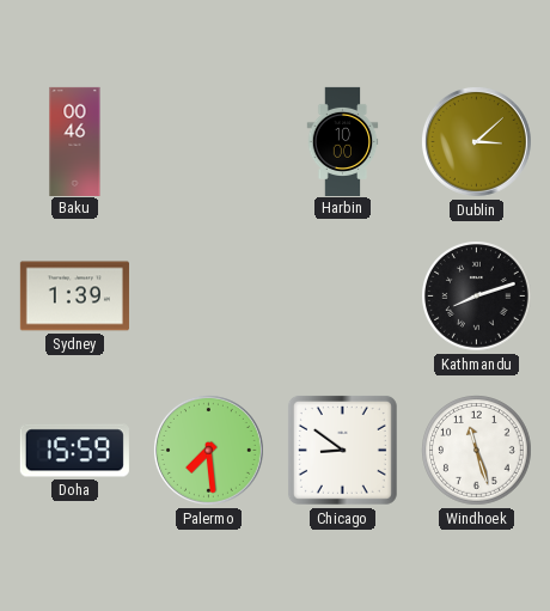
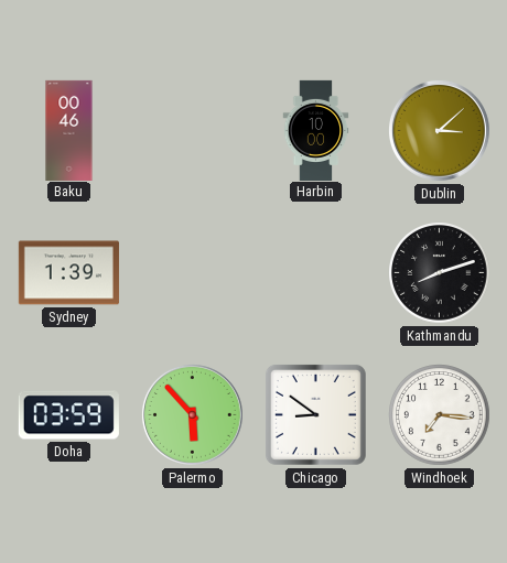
Doha: 15:59 -> 03:59 (68, 415)
Palermo: 7:29 -> 5:53 (193, 415)
Windhoek: 11:27 -> 7:16 (440, 415)
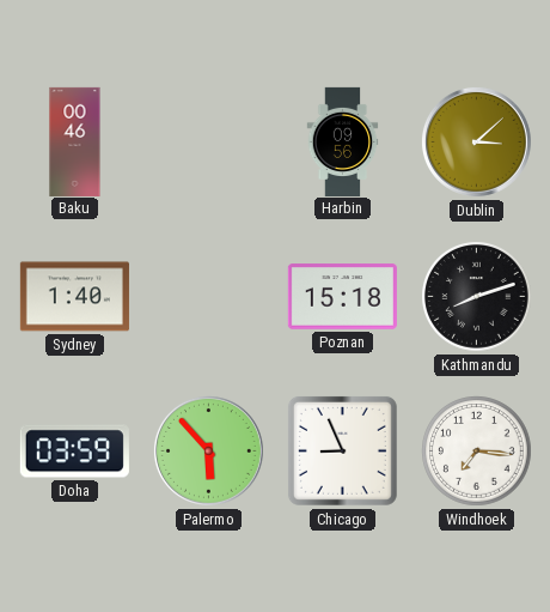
Harbin: 10:00 -> 09:56 (343, 141)
Sydney: 1:39 -> 1:40 (74, 297)
Poznan: none -> 15:18 (342, 297)
Chicago: 8:51 -> 8:56 (342, 450)
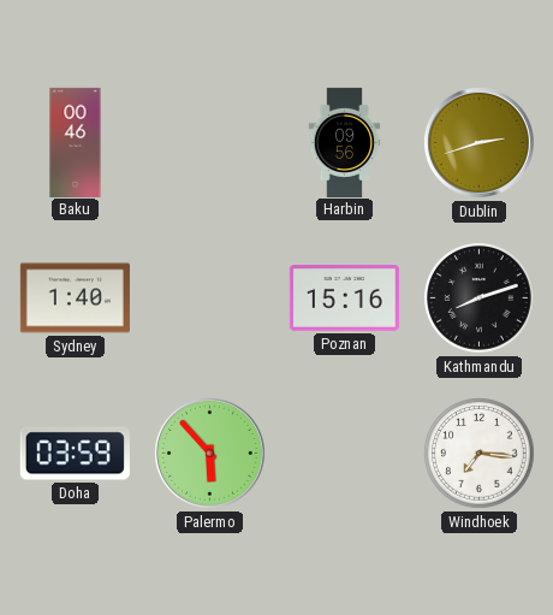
Dublin: 3:08 -> 2:42 (480, 143)
Poznan: 15:18 -> 15:16 (344, 298)
Chicago: 8:56 -> none (342, 450)
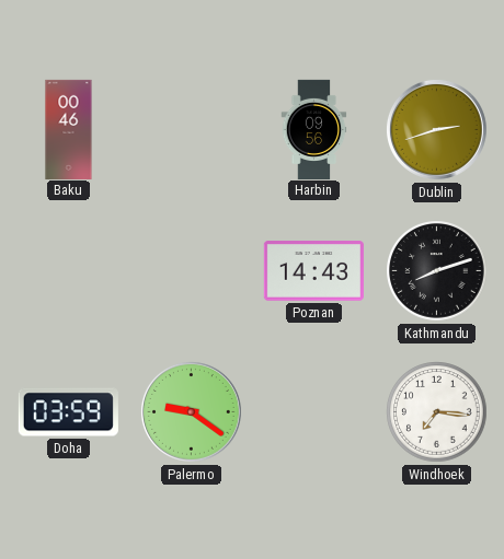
Sydney: 1:40 -> none (75, 298)
Poznan: 15:16 -> 14:43 (313, 271)
Palermo: 5:53 -> 9:21 (192, 412)
